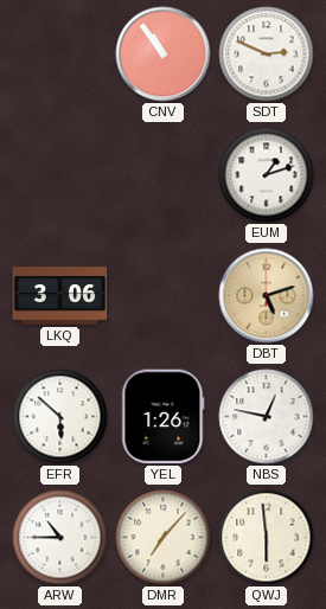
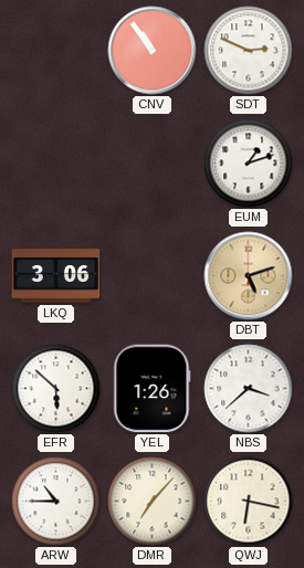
NBS: 12:47 -> 3:38 (249, 389)
QWJ: 5:59 -> 6:17 (249, 502)
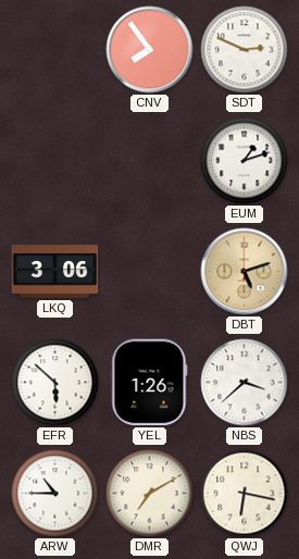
CNV: 10:54 -> 7:54 (150, 50)
DMR: 7:07 -> 7:10 (150, 494)
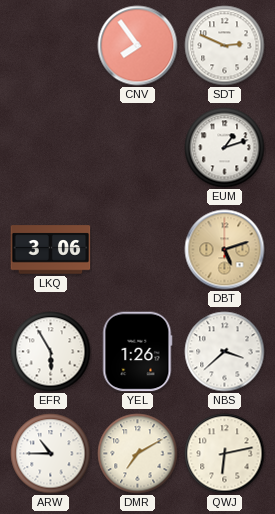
EFR: 5:52 -> 5:55 (51, 352)
QWJ: 6:17 -> 6:13 (225, 454)
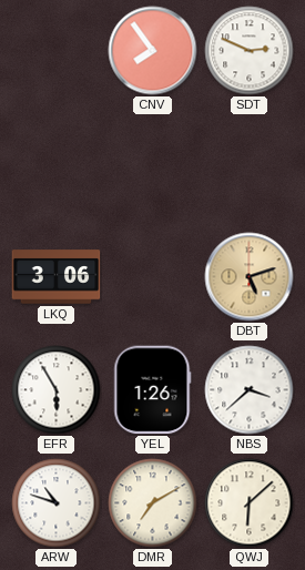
EUM: 1:12 -> none (225, 148)
ARW: 10:45 -> 10:48 (57, 503)
QWJ: 6:13 -> 6:08 (250, 503)
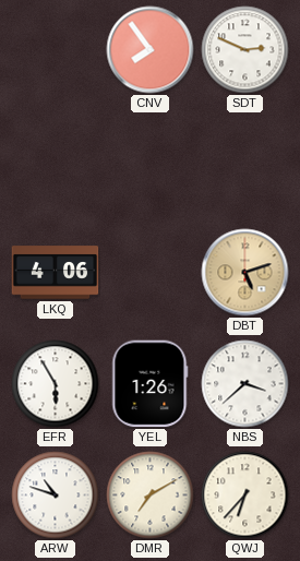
LKQ: 3:06 -> 4:06 (56, 273)
QWJ: 6:08 -> 6:37 (245, 496)
